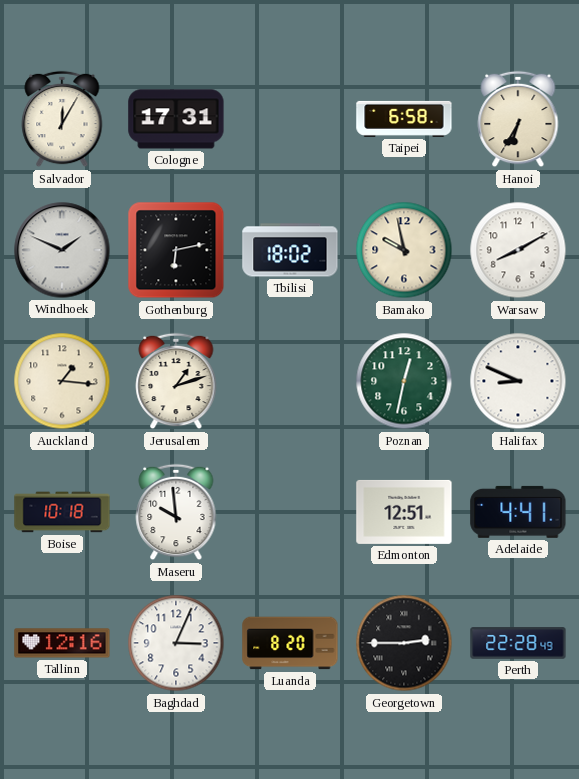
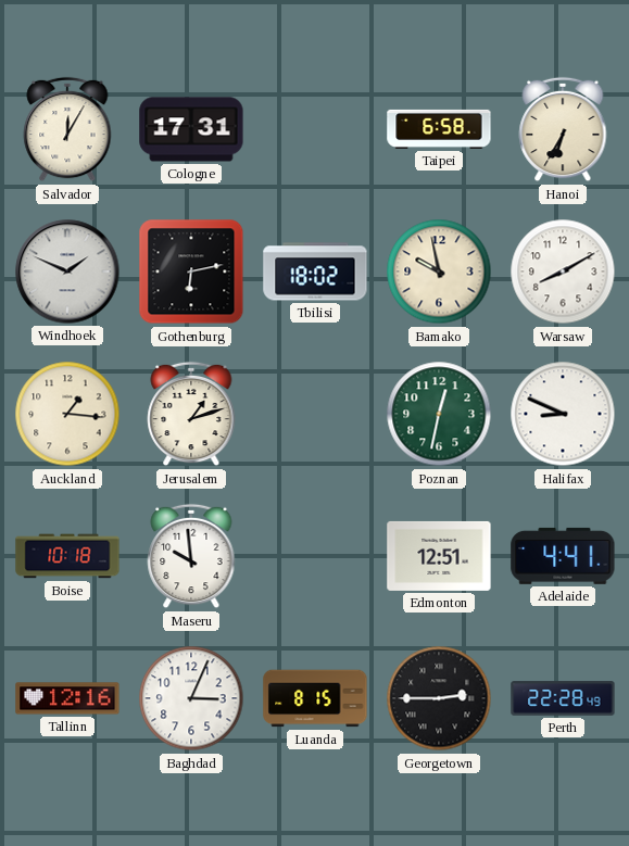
Luanda: 8:20 -> 8:15 (315, 698)
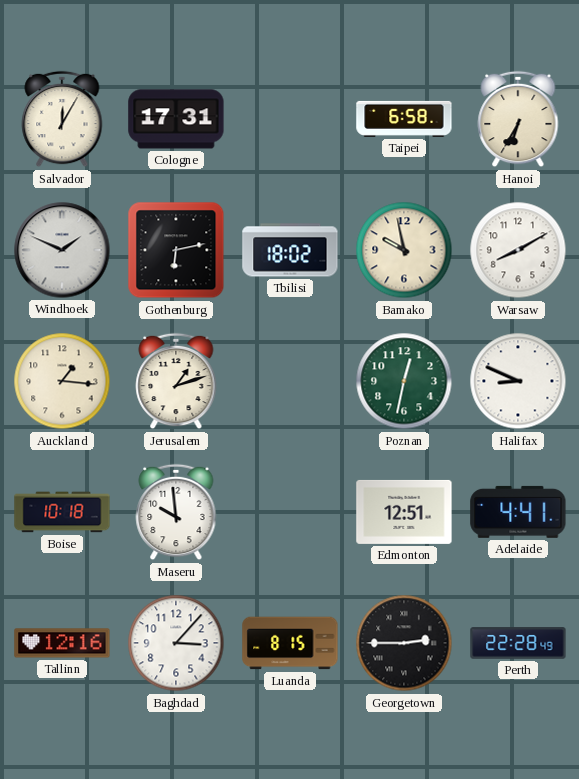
Baghdad: 3:04 -> 3:07 (176, 643)
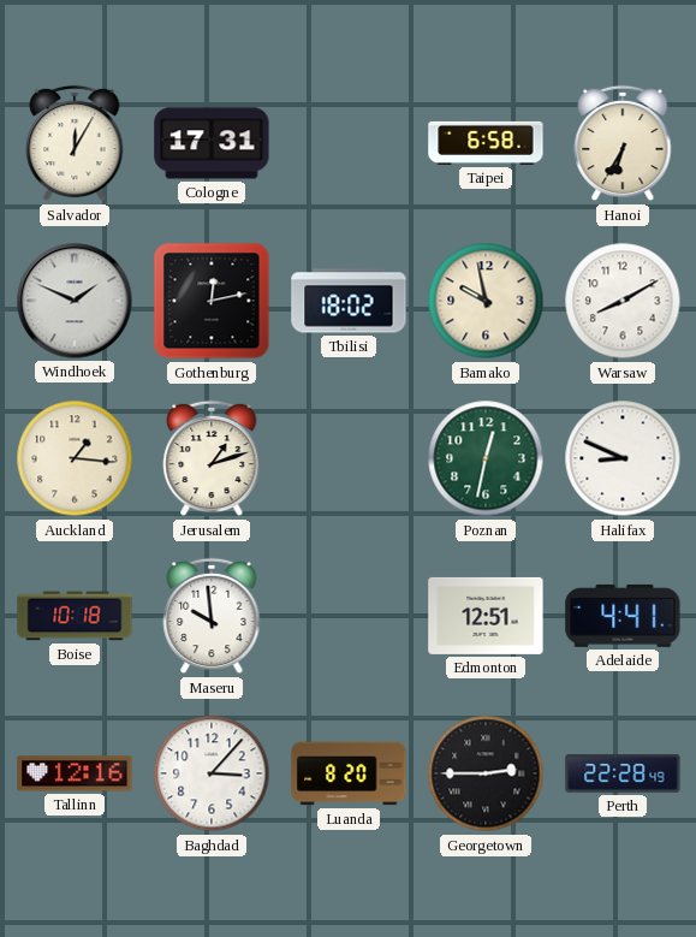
Gothenburg: 6:13 -> 12:13 (212, 301)
Luanda: 8:15 -> 8:20 (349, 773)
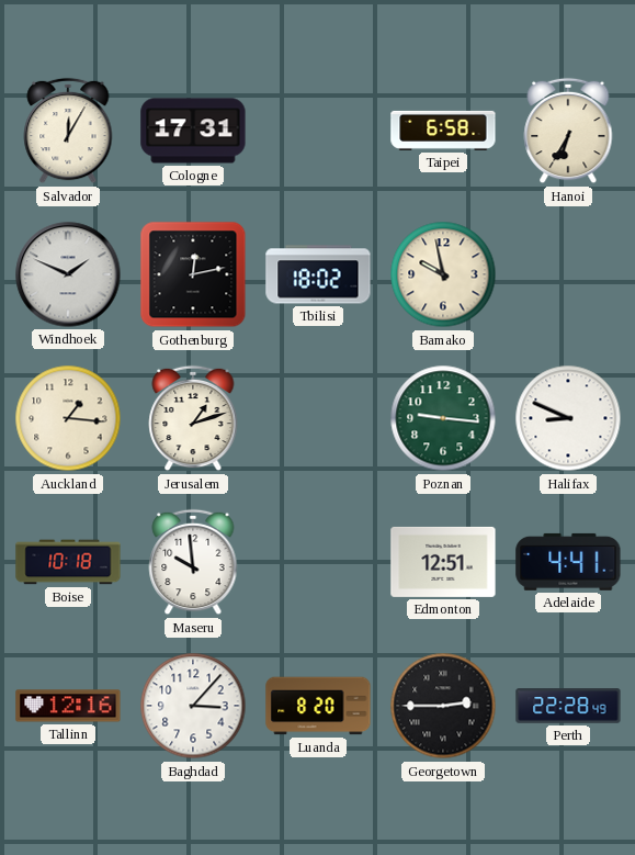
Warsaw: 8:10 -> none (623, 301)
Poznan: 12:32 -> 9:16 (443, 418)
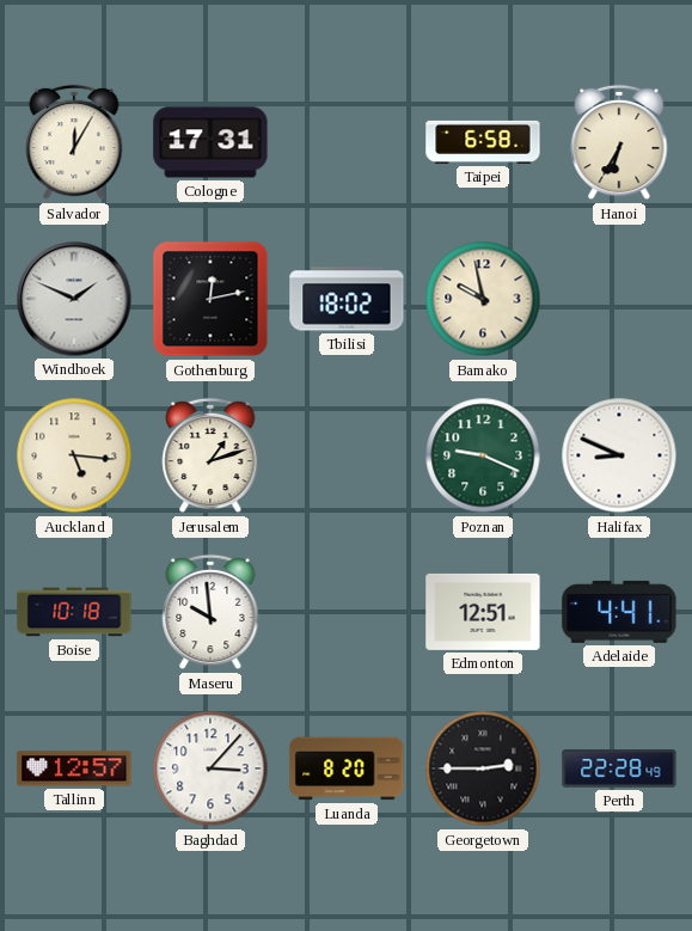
Auckland: 1:16 -> 5:16 (74, 455)
Poznan: 9:16 -> 9:19 (483, 455)
Tallinn: 12:16 -> 12:57 (74, 768)
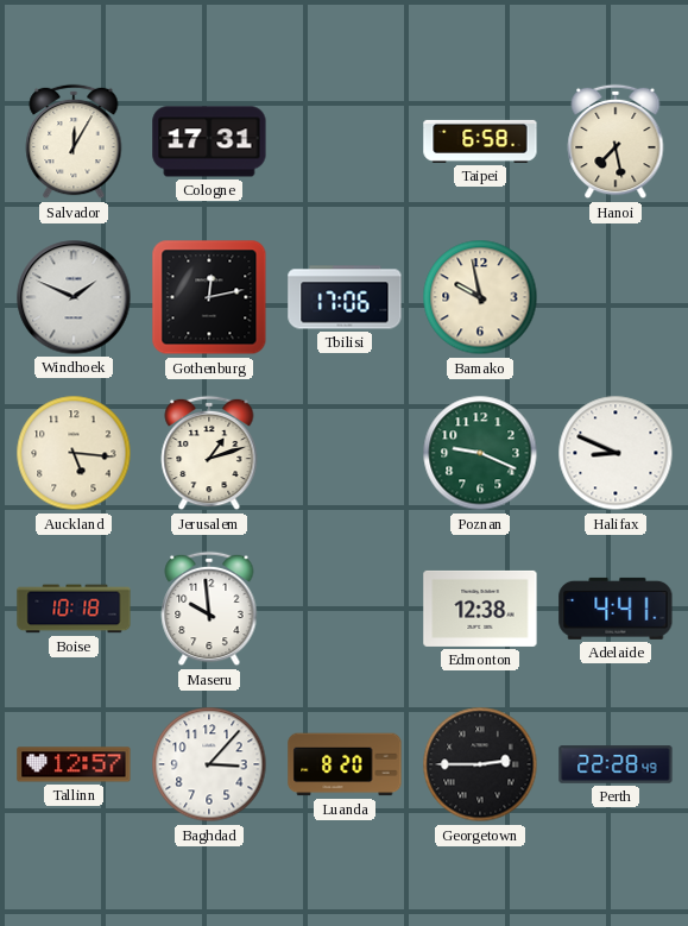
Hanoi: 6:35 -> 7:28 (616, 141)
Tbilisi: 18:02 -> 17:06 (345, 297)
Edmonton: 12:51 -> 12:38 (480, 609)
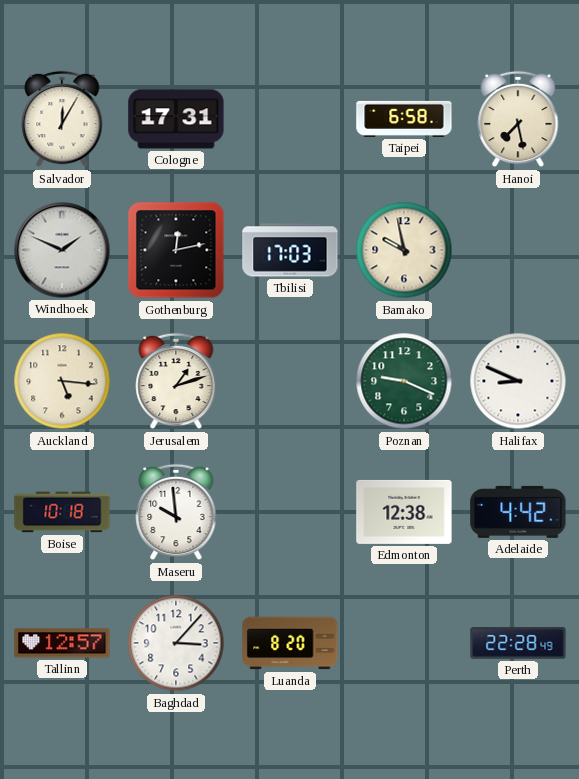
Tbilisi: 17:06 -> 17:03 (290, 250)
Adelaide: 4:41 -> 4:42 (518, 512)
Georgetown: 2:45 -> none (480, 764)
